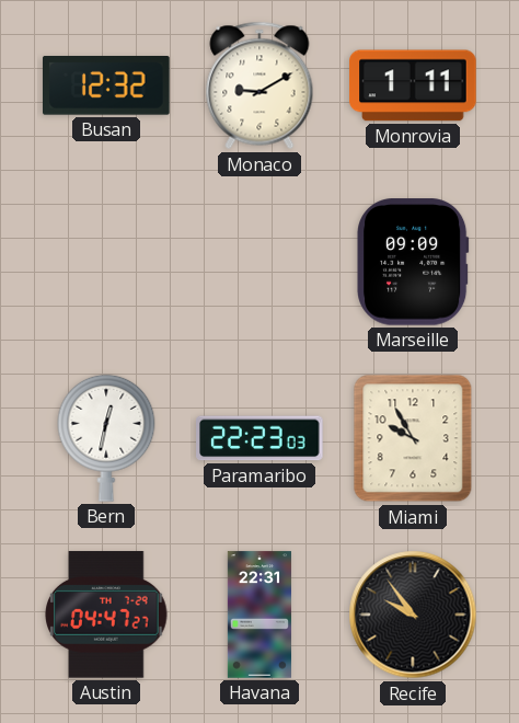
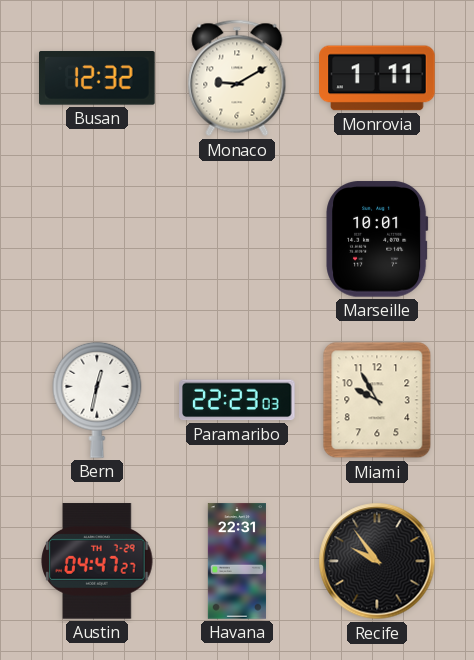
Marseille: 09:09 -> 10:01 (377, 239)
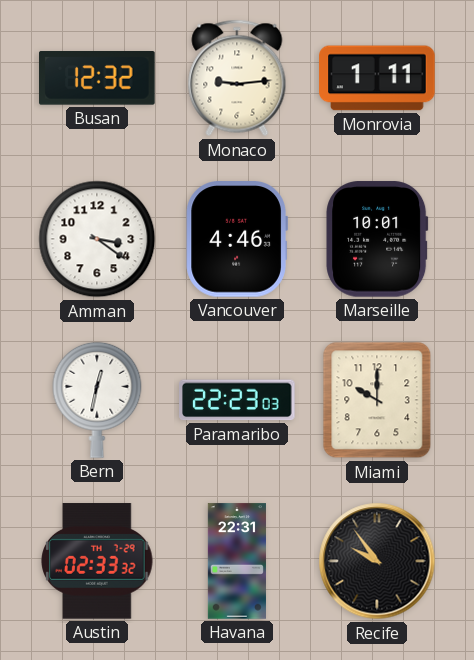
Monaco: 9:10 -> 9:14 (237, 78)
Amman: none -> 3:21 (97, 239)
Vancouver: none -> 4:46 (237, 239)
Miami: 9:55 -> 10:00 (377, 400)
Austin: 04:47 -> 02:33 (97, 561)
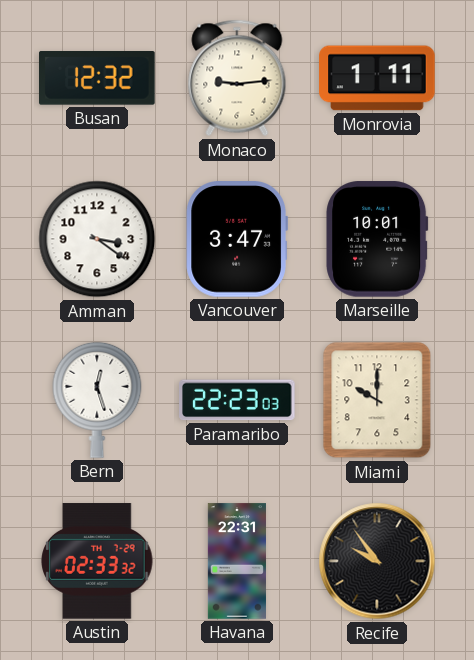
Vancouver: 4:46 -> 3:47 (237, 239)
Bern: 12:32 -> 12:27 (97, 400)
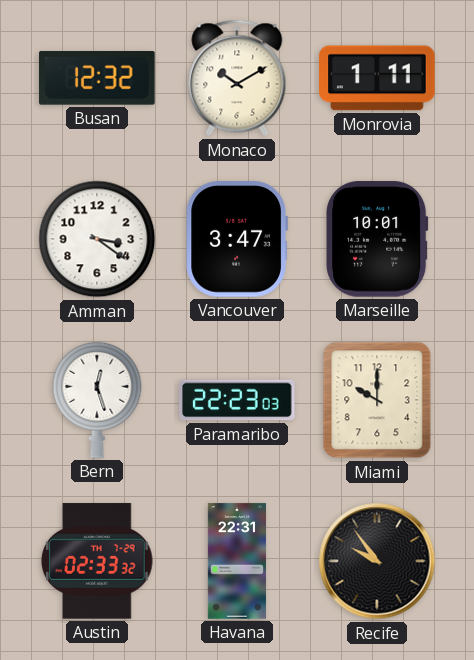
Monaco: 9:14 -> 10:10 (237, 78)
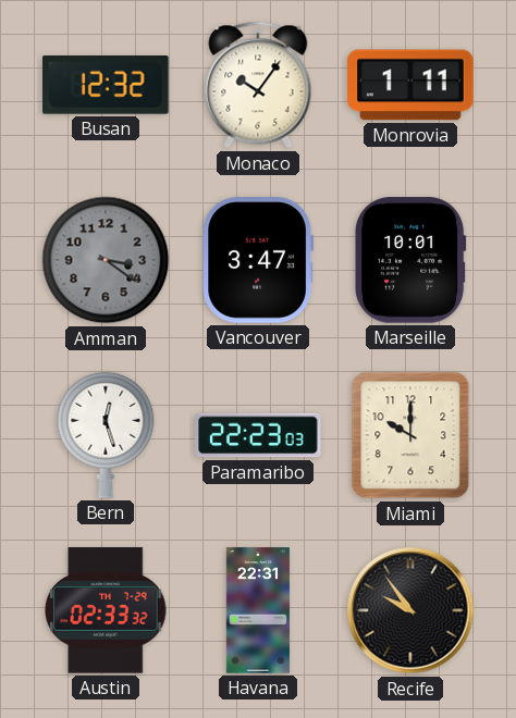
Monaco: 10:10 -> 10:06 (258, 85)
Amman dial: white -> grey (106, 260)
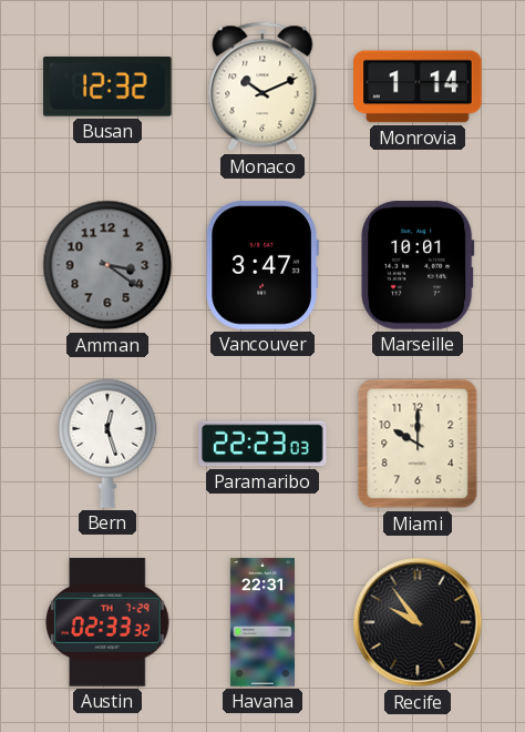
Monaco: 10:06 -> 10:11 (262, 87)
Monrovia: 1:11 -> 1:14 (418, 87)
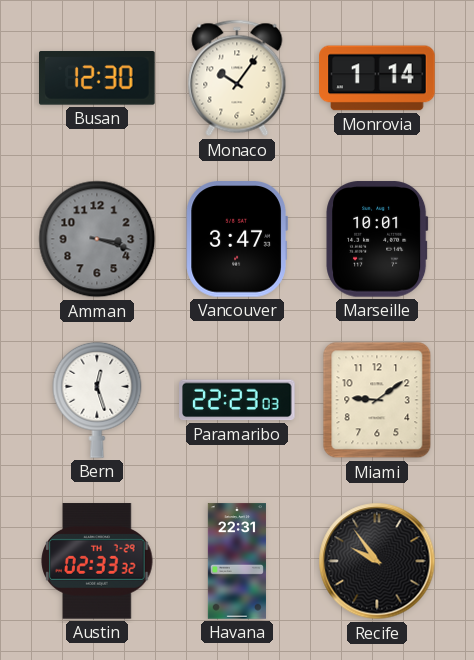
Busan: 12:32 -> 12:30 (98, 79)
Monaco: 10:11 -> 10:06 (237, 78)
Amman: 3:21 -> 3:18 (97, 239)
Miami: 10:00 -> 9:09 (377, 400)
